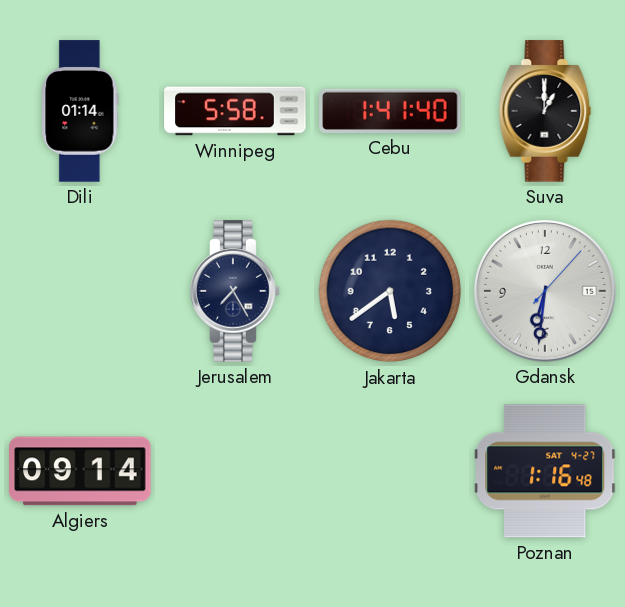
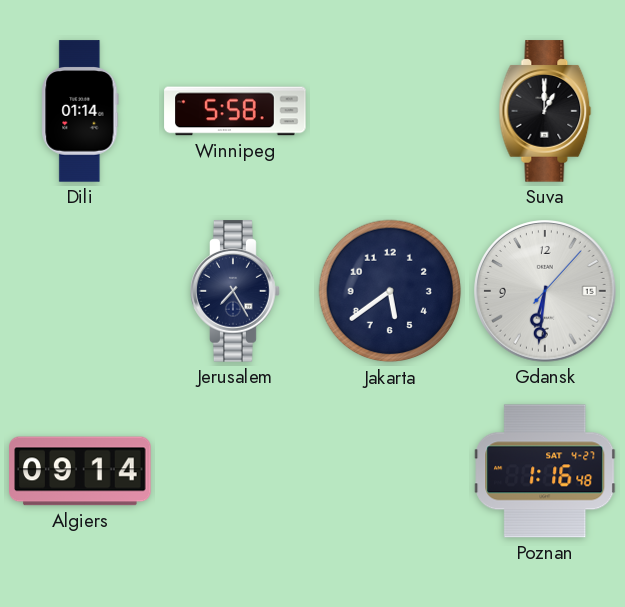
Cebu: 1:41 -> none (390, 111)
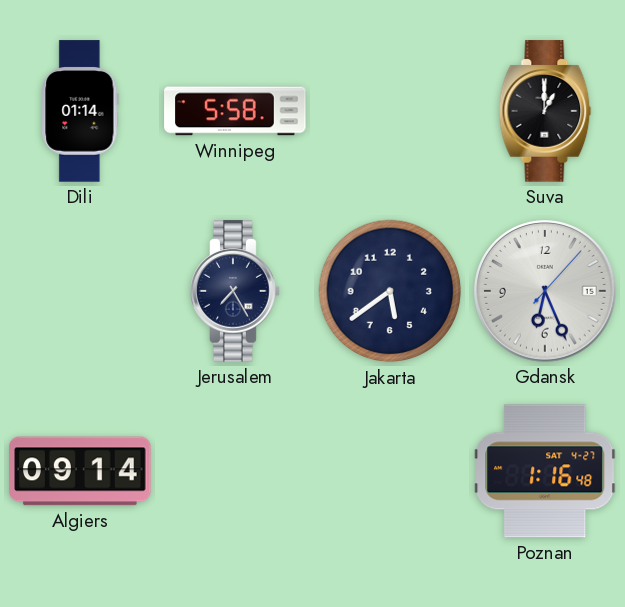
Gdansk: 6:31 -> 6:26 (545, 291)
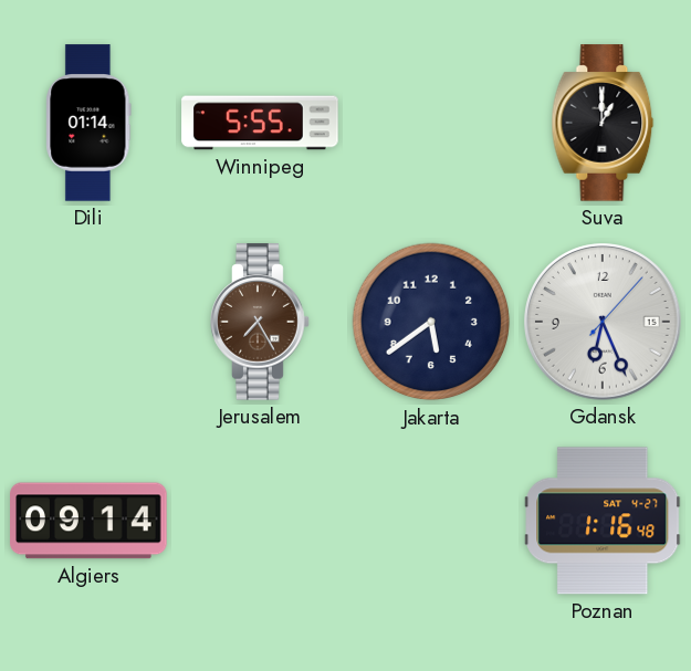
Winnipeg: 5:58 -> 5:55 (260, 123)
Jerusalem dial: navy -> brown (260, 322)
